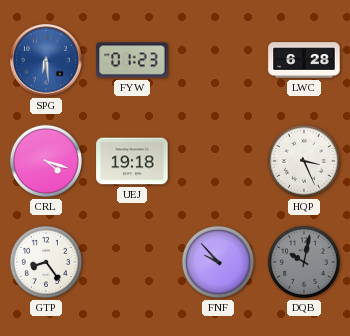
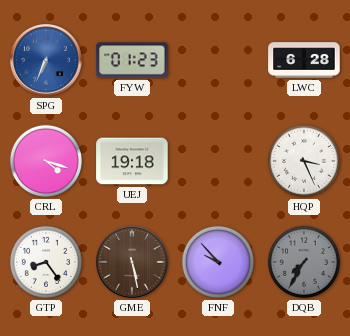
SPG: 6:29 -> 6:34 (46, 60)
GME: none -> 5:28 (132, 262)
DQB: 10:02 -> 7:35 (304, 262)
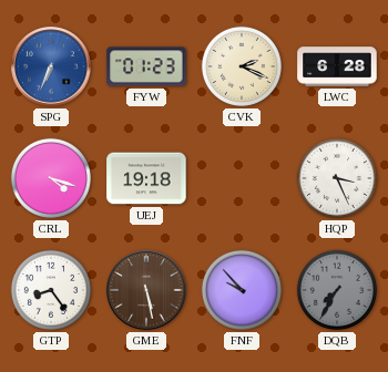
CVK: none -> 2:19 (242, 66)
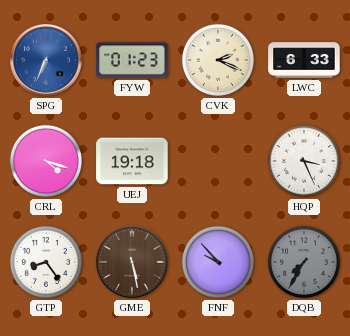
LWC: 6:28 -> 6:33 (304, 60)
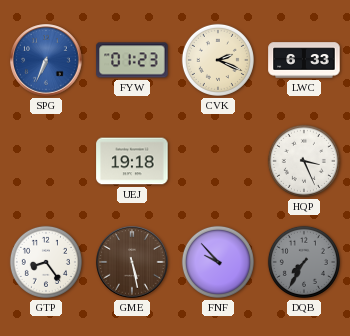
CRL: 4:18 -> none (46, 161)
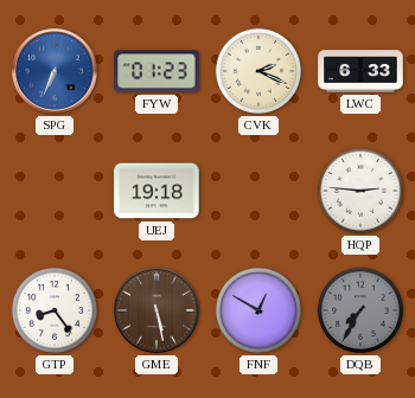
HQP: 3:26 -> 2:46 (360, 191)
FNF: 9:53 -> 12:50 (258, 310)
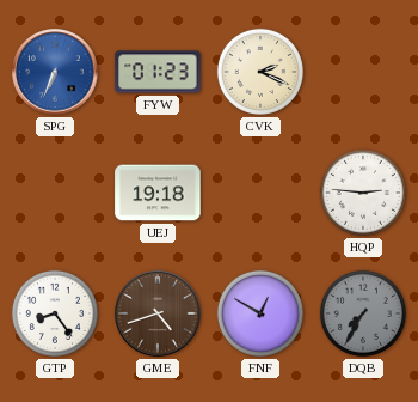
LWC: 6:33 -> none (360, 71)
GME: 5:28 -> 4:42 (158, 313)
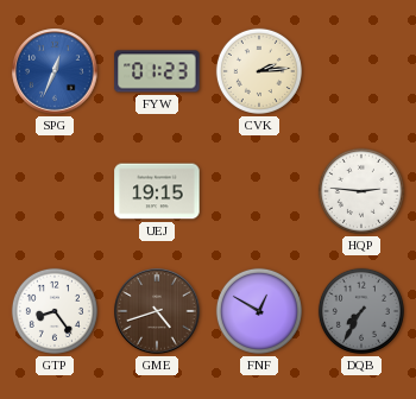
SPG: 6:34 -> 12:34 (55, 71)
CVK: 2:19 -> 2:14 (259, 71)
UEJ: 19:18 -> 19:15 (157, 191)
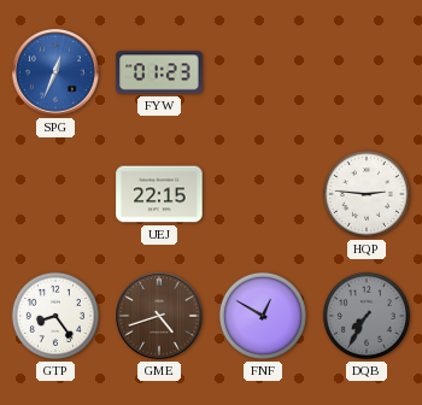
CVK: 2:14 -> none (259, 71)
UEJ: 19:15 -> 22:15 (159, 194)
